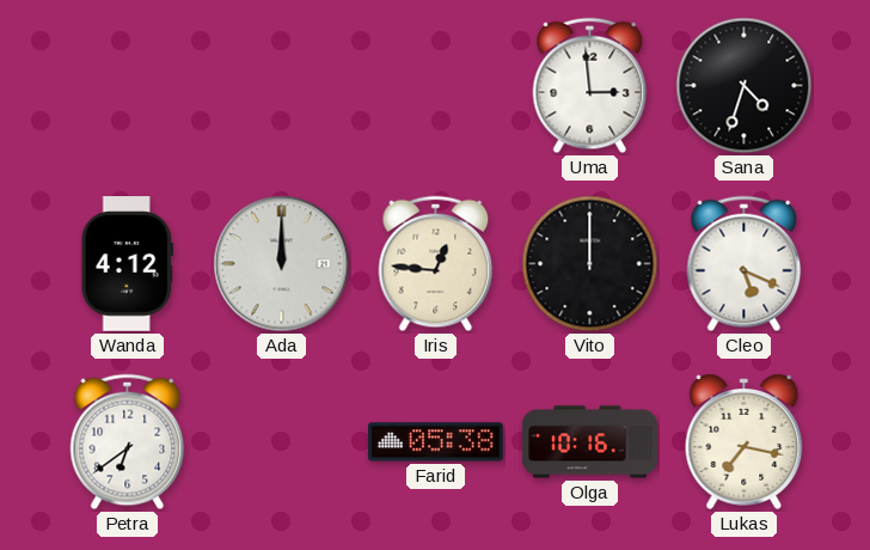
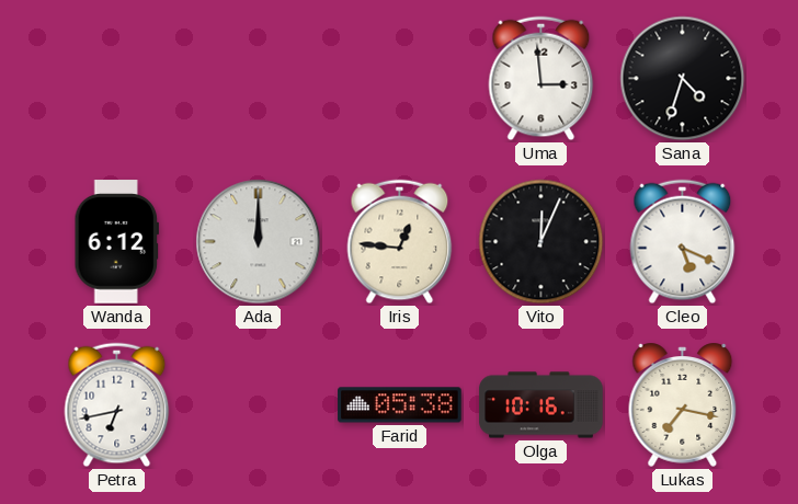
Wanda: 4:12 -> 6:12 (116, 242)
Vito: 12:00 -> 12:04 (541, 242)
Petra: 6:39 -> 6:43 (117, 405)
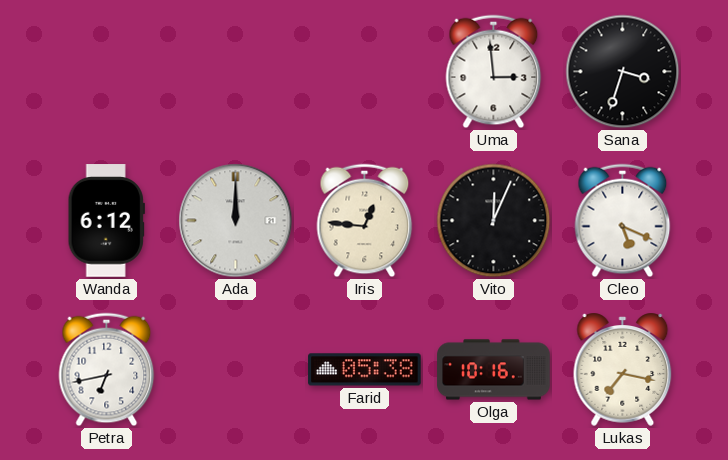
Sana: 4:33 -> 3:33 (623, 72)
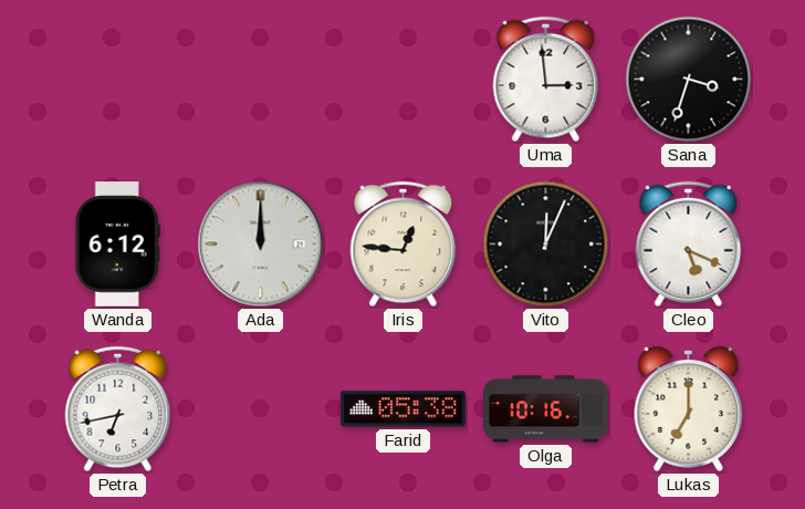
Lukas: 7:17 -> 7:00 (689, 408)
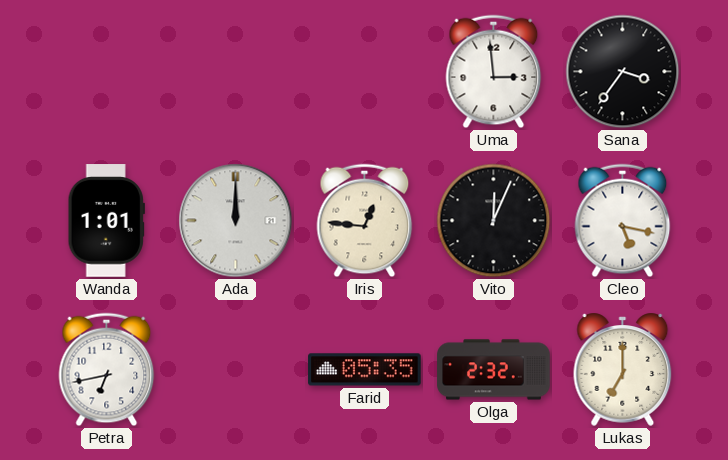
Sana: 3:33 -> 3:36 (623, 72)
Wanda: 6:12 -> 1:01 (106, 221)
Cleo: 5:19 -> 5:17 (623, 221)
Farid: 05:38 -> 05:35 (365, 370)
Olga: 10:16 -> 2:32 (494, 370)
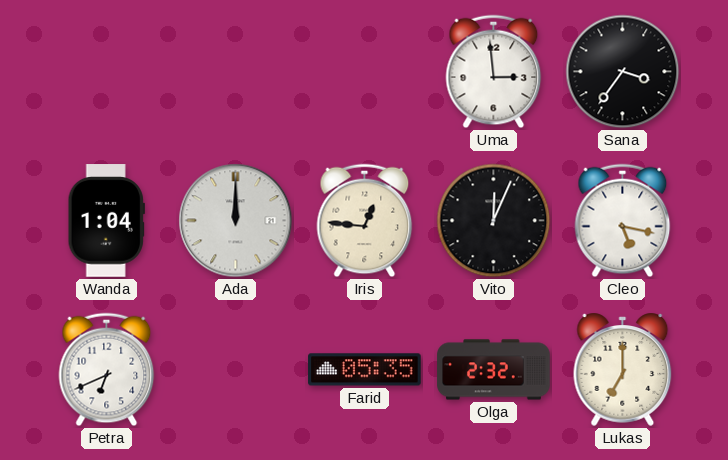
Wanda: 1:01 -> 1:04 (106, 221)
Petra: 6:43 -> 6:41 (107, 370)
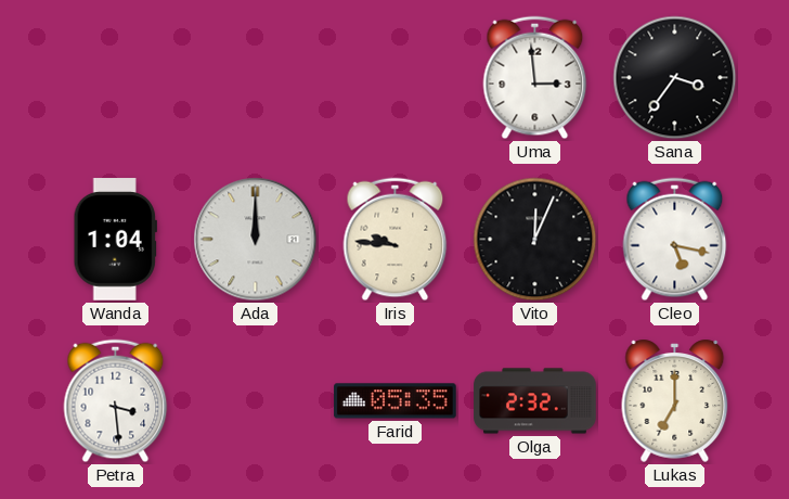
Iris: 12:46 -> 9:46 (396, 240)
Petra: 6:41 -> 3:29 (116, 401)
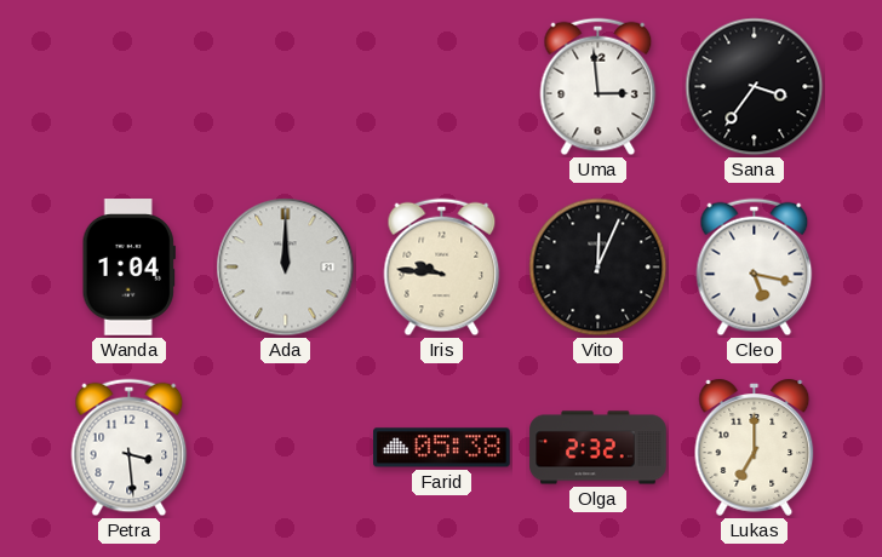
Farid: 05:35 -> 05:38 (442, 448)
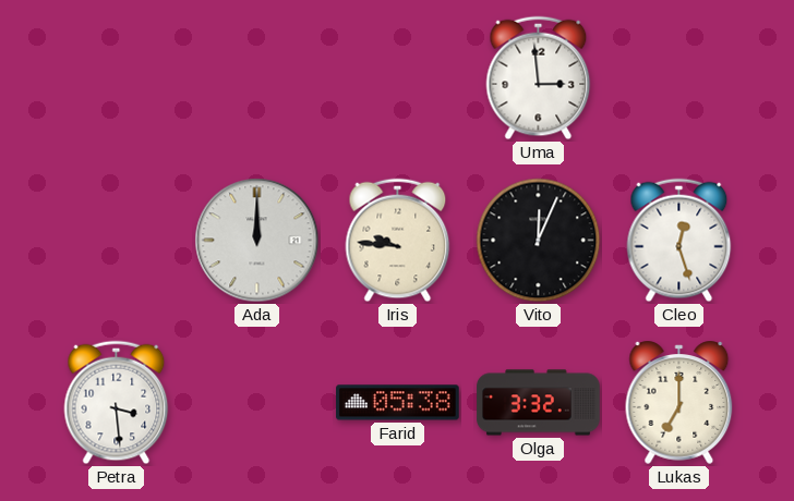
Sana: 3:36 -> none (755, 87)
Wanda: 1:04 -> none (128, 268)
Cleo: 5:17 -> 12:27 (679, 241)
Olga: 2:32 -> 3:32 (539, 403)
